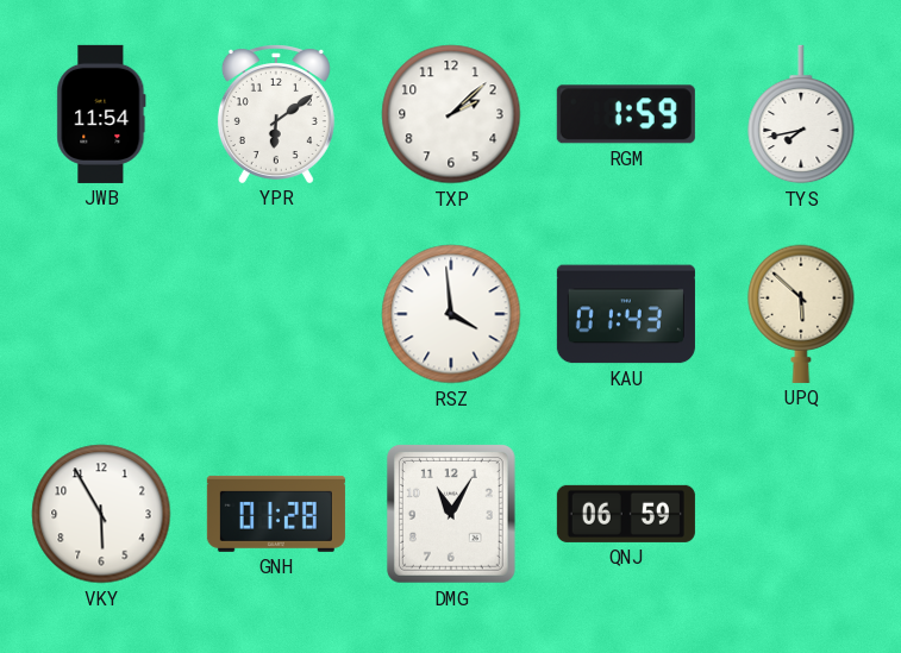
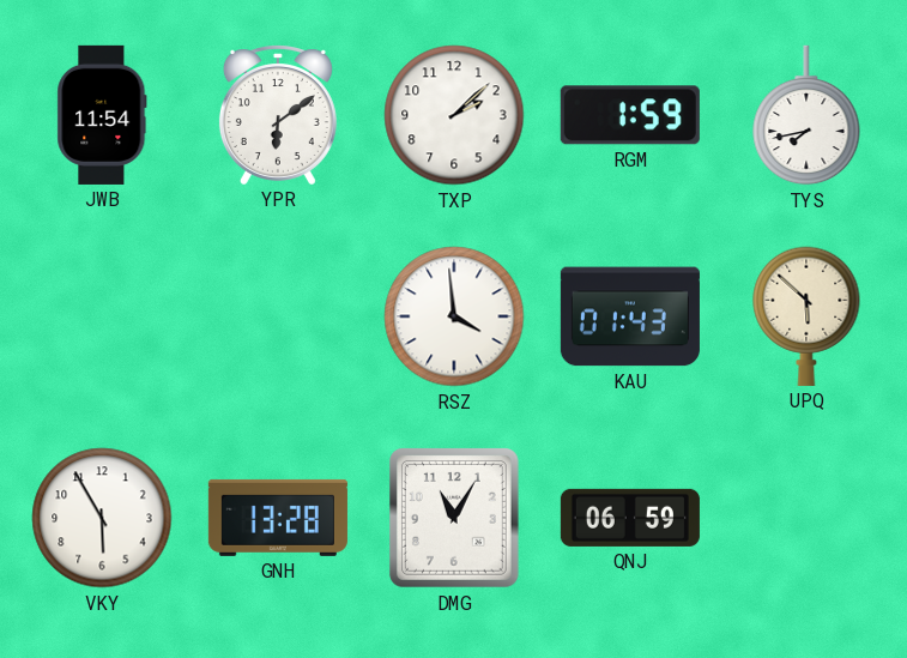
GNH: 01:28 -> 13:28 (278, 518)
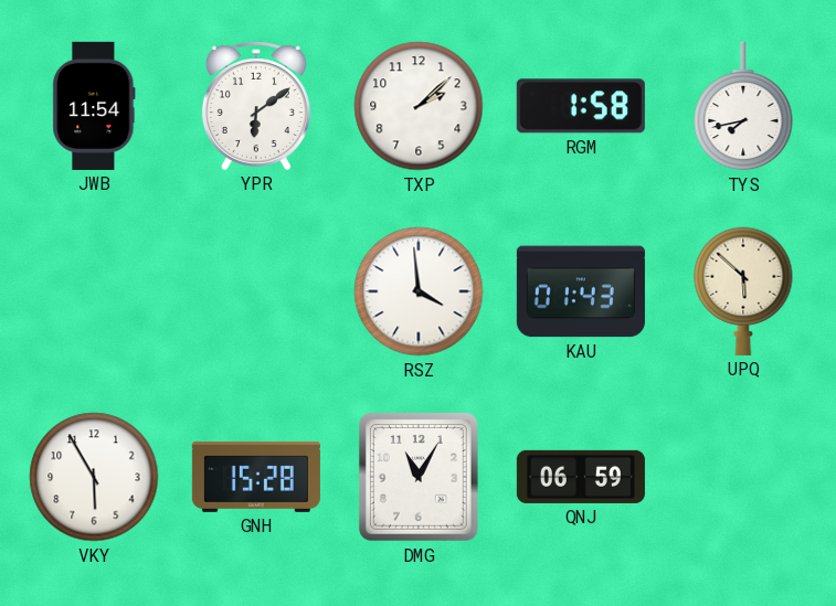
RGM: 1:59 -> 1:58 (581, 106)
GNH: 13:28 -> 15:28 (256, 477)
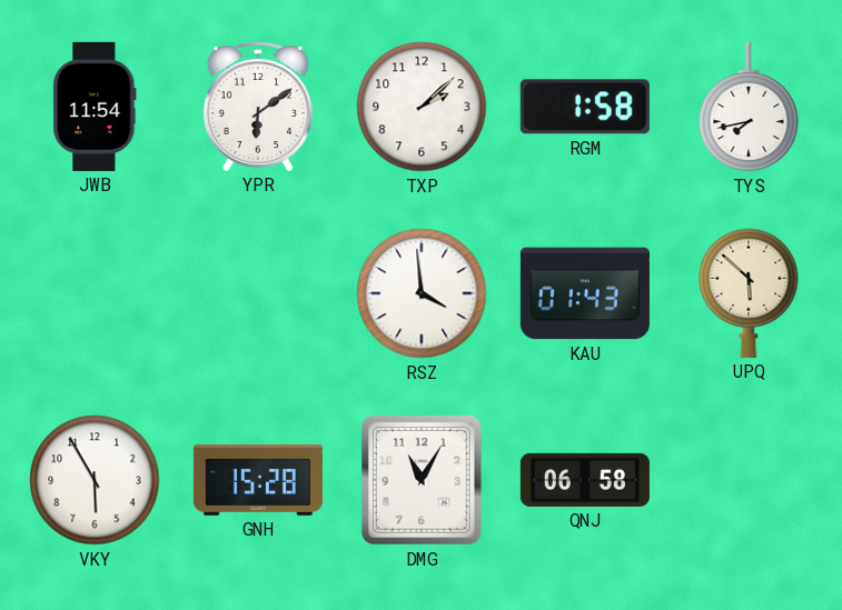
QNJ: 06:59 -> 06:58 (585, 480)
